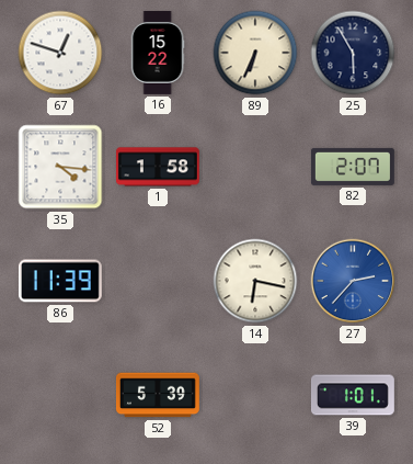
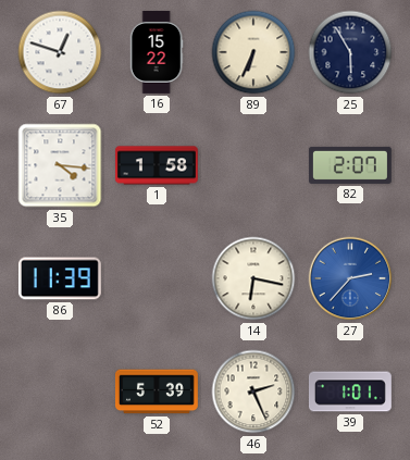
46: none -> 2:26 (253, 391)
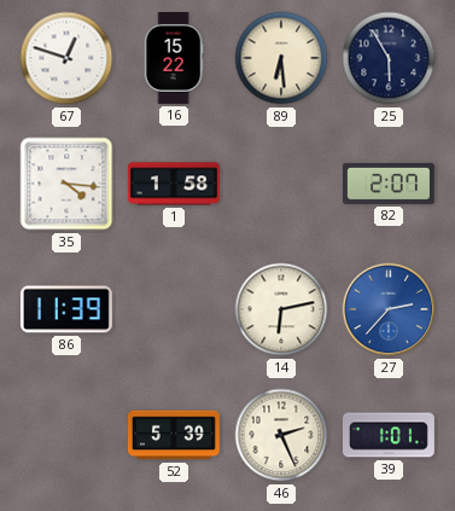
89: 6:34 -> 6:29 (281, 58)
14: 6:17 -> 6:13 (281, 309)
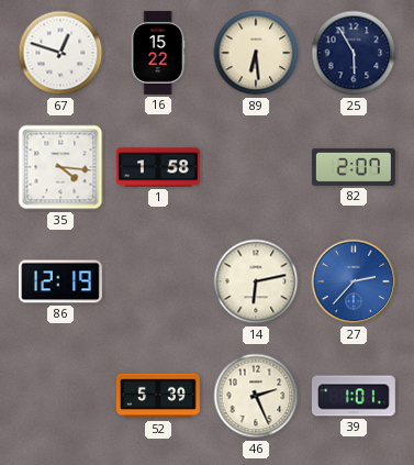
86: 11:39 -> 12:19 (60, 281)
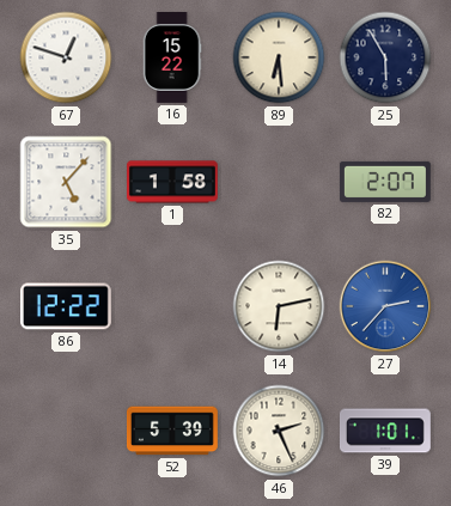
35: 4:16 -> 5:07 (66, 182)
86: 12:19 -> 12:22 (66, 306)
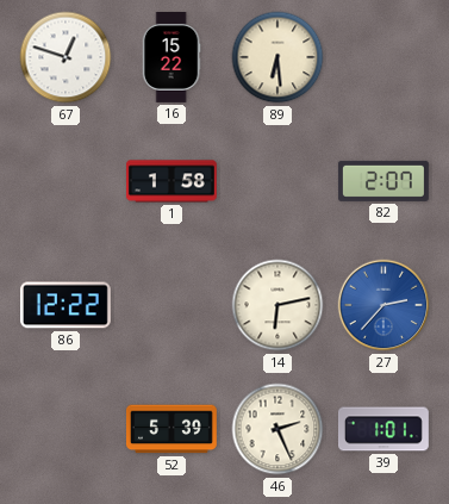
25: 5:55 -> none (385, 57)
35: 5:07 -> none (66, 182)
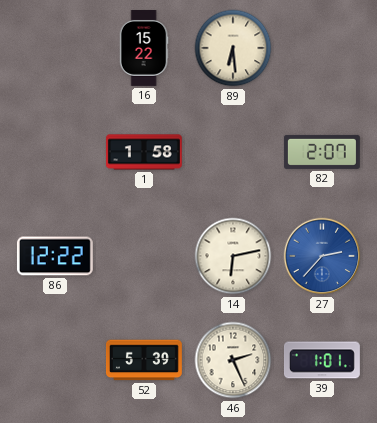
67: 12:48 -> none (66, 57)
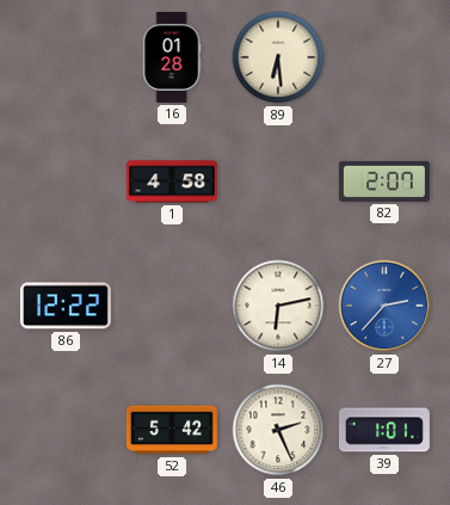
16: 15:22 -> 01:28 (172, 58)
1: 1:58 -> 4:58 (172, 181)
52: 5:39 -> 5:42 (172, 430)
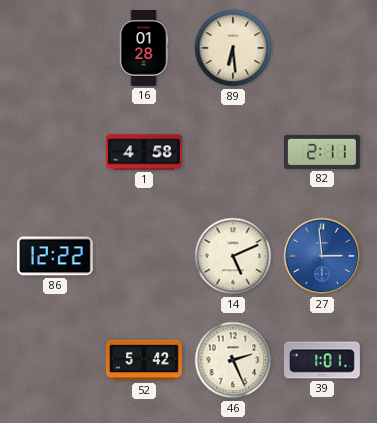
82: 2:07 -> 2:11 (322, 152)
14: 6:13 -> 5:11 (233, 256)
27: 2:37 -> 2:59 (322, 256)
